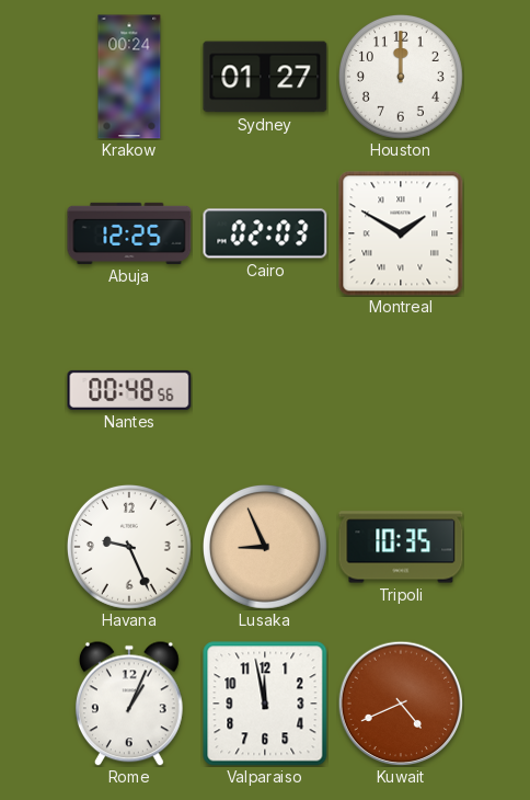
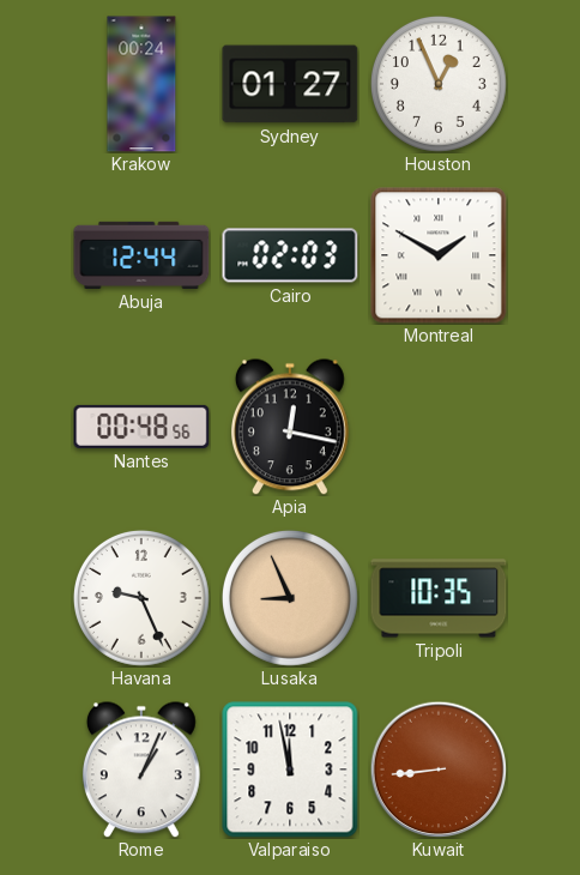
Houston: 12:00 -> 12:56 (439, 84)
Abuja: 12:25 -> 12:44 (141, 255)
Apia: none -> 12:17 (290, 427)
Kuwait: 4:41 -> 8:44 (439, 770)
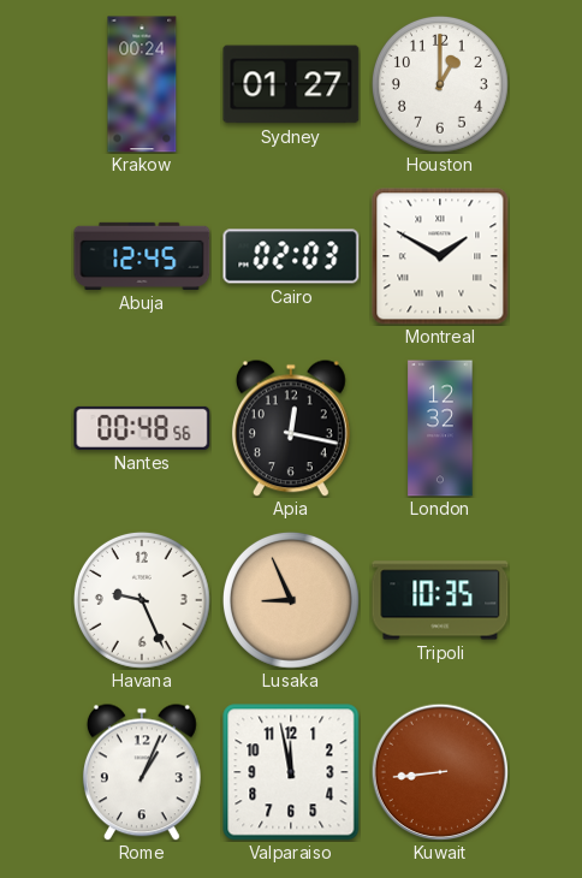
Houston: 12:56 -> 1:00 (440, 84)
Abuja: 12:44 -> 12:45 (142, 256)
London: none -> 12:32 (440, 428)
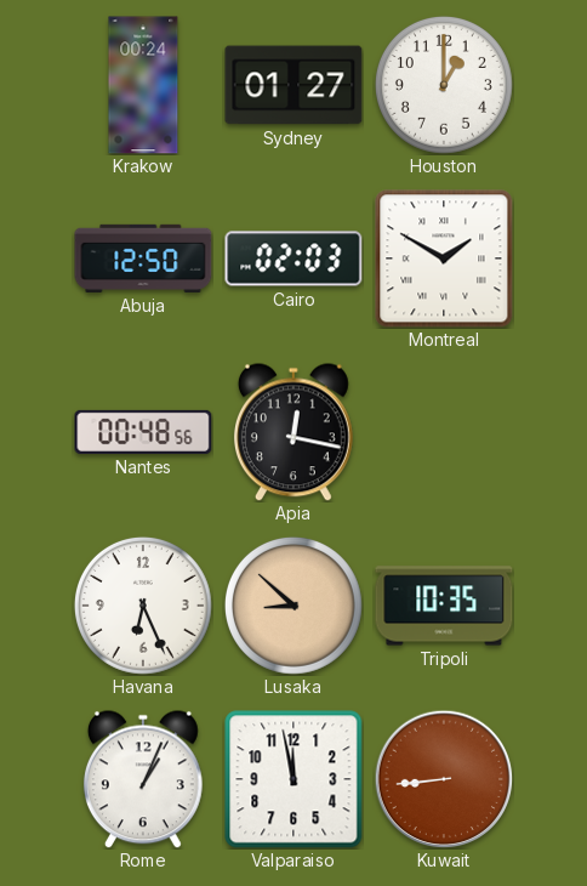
Abuja: 12:45 -> 12:50 (143, 259)
London: 12:32 -> none (440, 428)
Havana: 9:26 -> 6:26 (143, 606)
Lusaka: 8:56 -> 8:52 (293, 606)
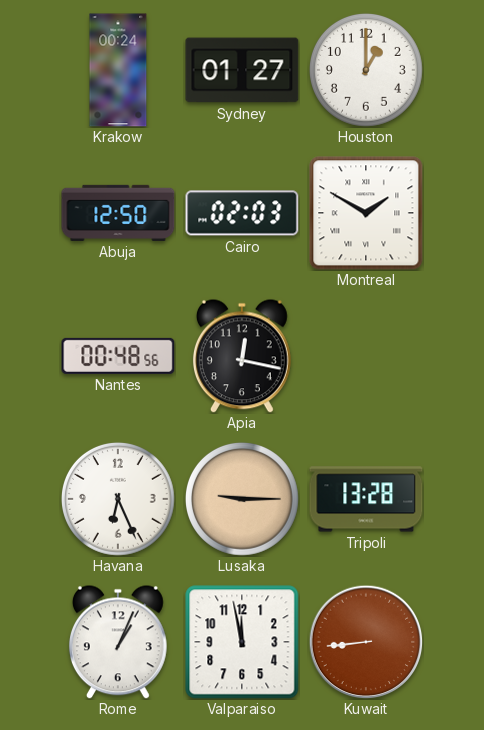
Lusaka: 8:52 -> 9:15 (242, 499)
Tripoli: 10:35 -> 13:28 (366, 499)
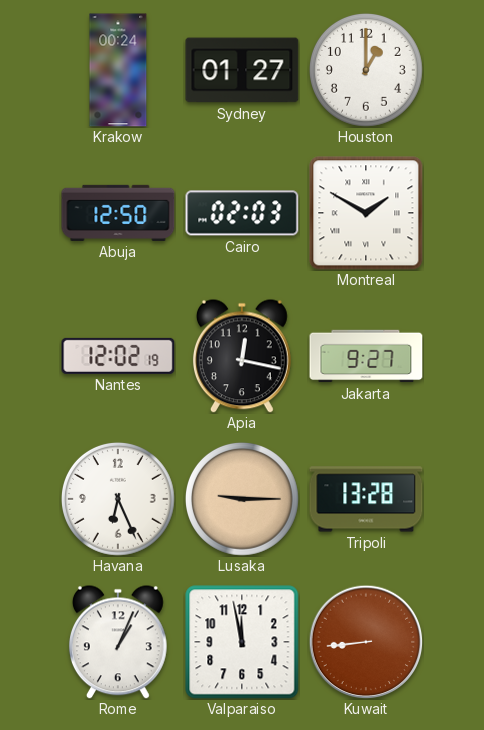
Nantes: 00:48 -> 12:02 (118, 356)
Jakarta: none -> 9:27 (366, 356)
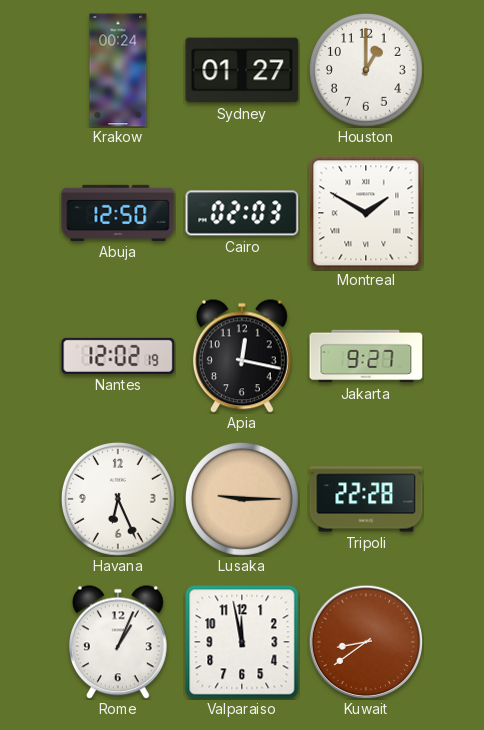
Tripoli: 13:28 -> 22:28 (366, 499)
Kuwait: 8:44 -> 8:39 (366, 642)
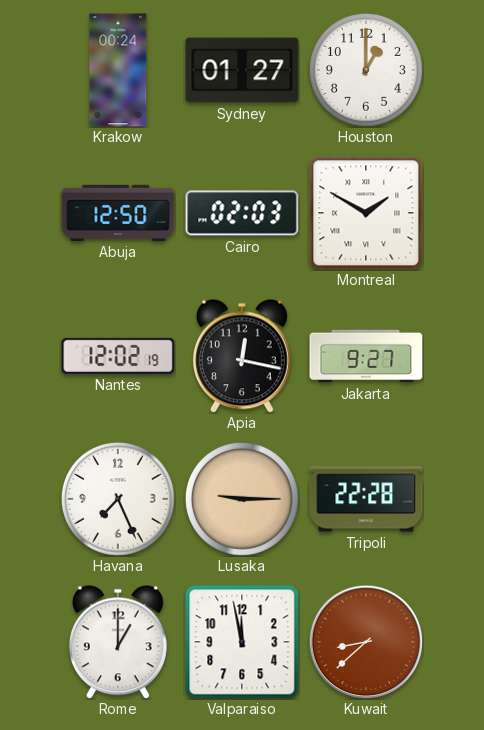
Havana: 6:26 -> 7:26 (118, 499)
Rome: 1:04 -> 1:00 (118, 642)
Kuwait: 8:39 -> 8:38 (366, 642)
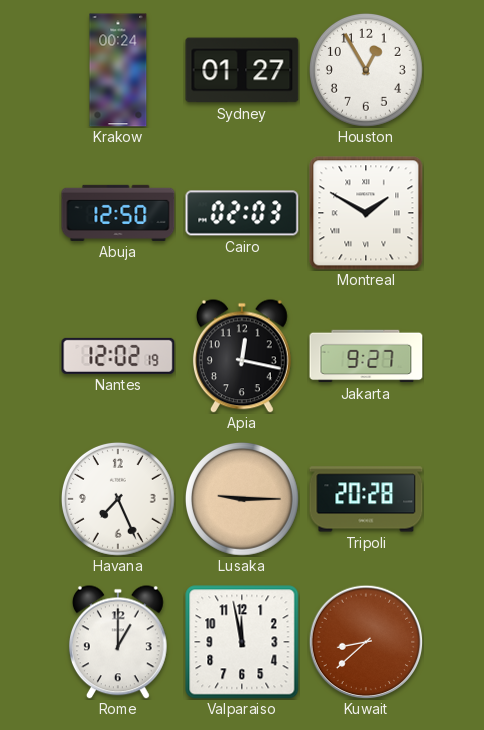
Houston: 1:00 -> 12:55 (366, 70)
Tripoli: 22:28 -> 20:28 (366, 499)
